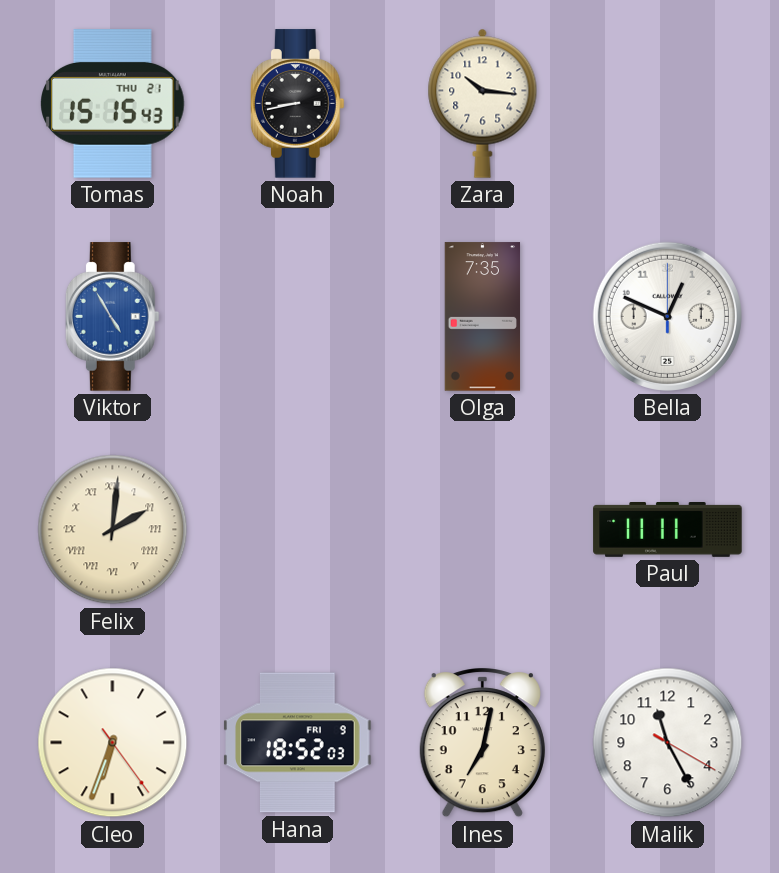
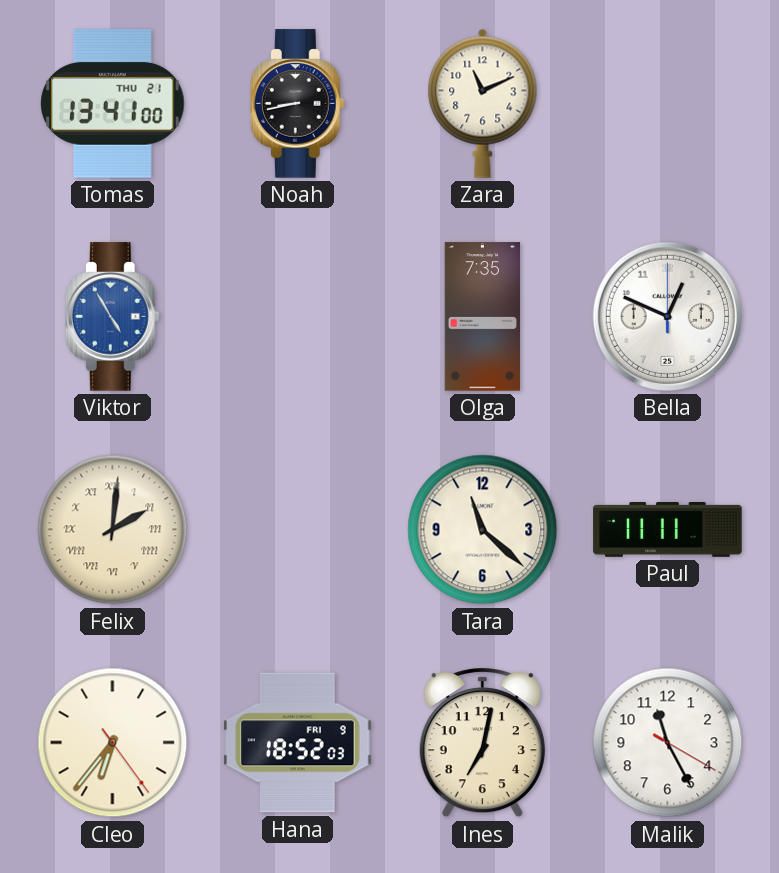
Tomas: 15:15 -> 13:41 (113, 104)
Zara: 10:16 -> 11:11 (483, 103)
Tara: none -> 11:22 (483, 530)
Cleo: 6:33 -> 6:36 (113, 743)
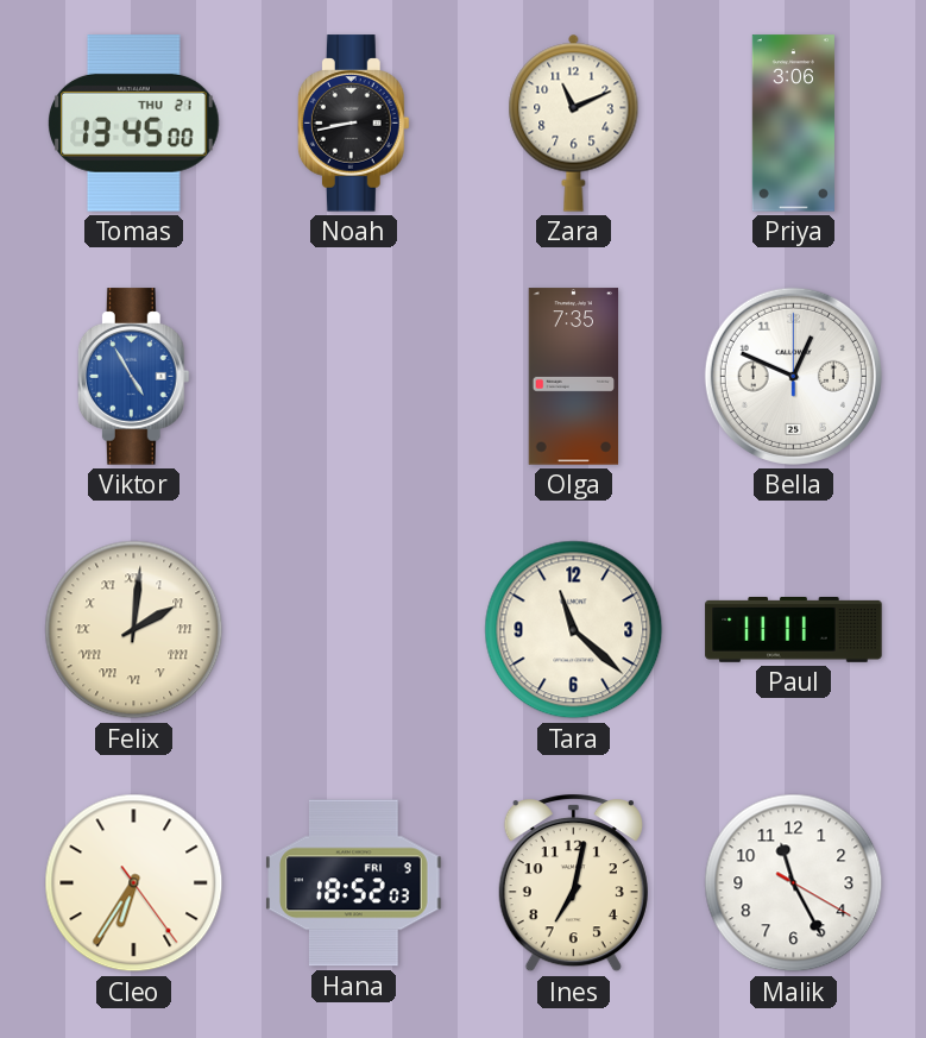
Tomas: 13:41 -> 13:45 (134, 124)
Priya: none -> 3:06 (793, 124)
Cleo: 6:36 -> 6:35 (134, 883)
